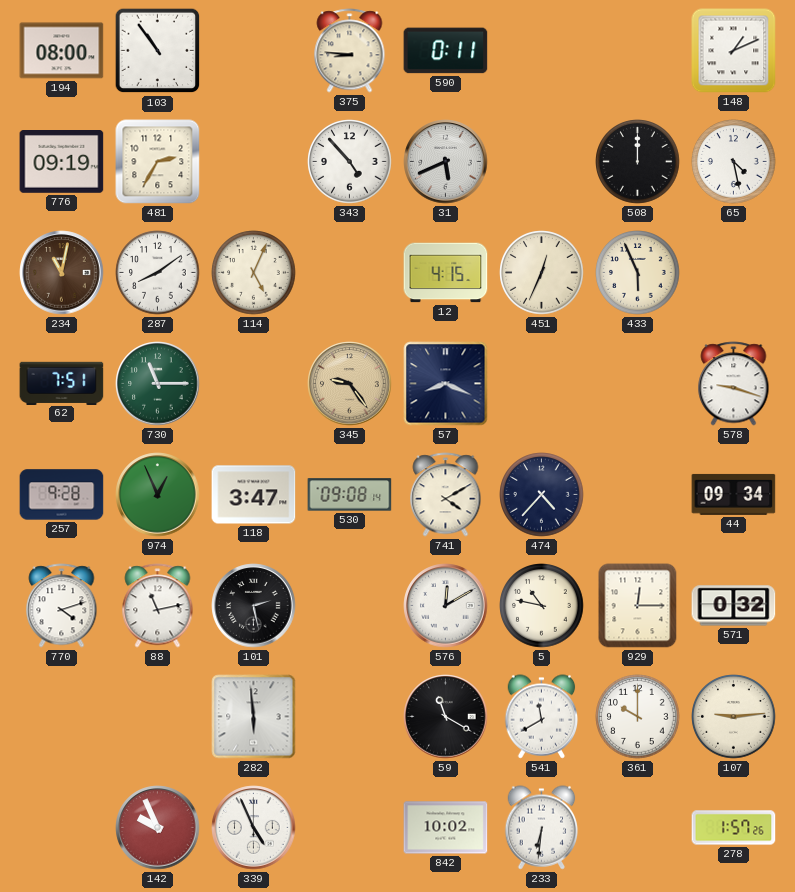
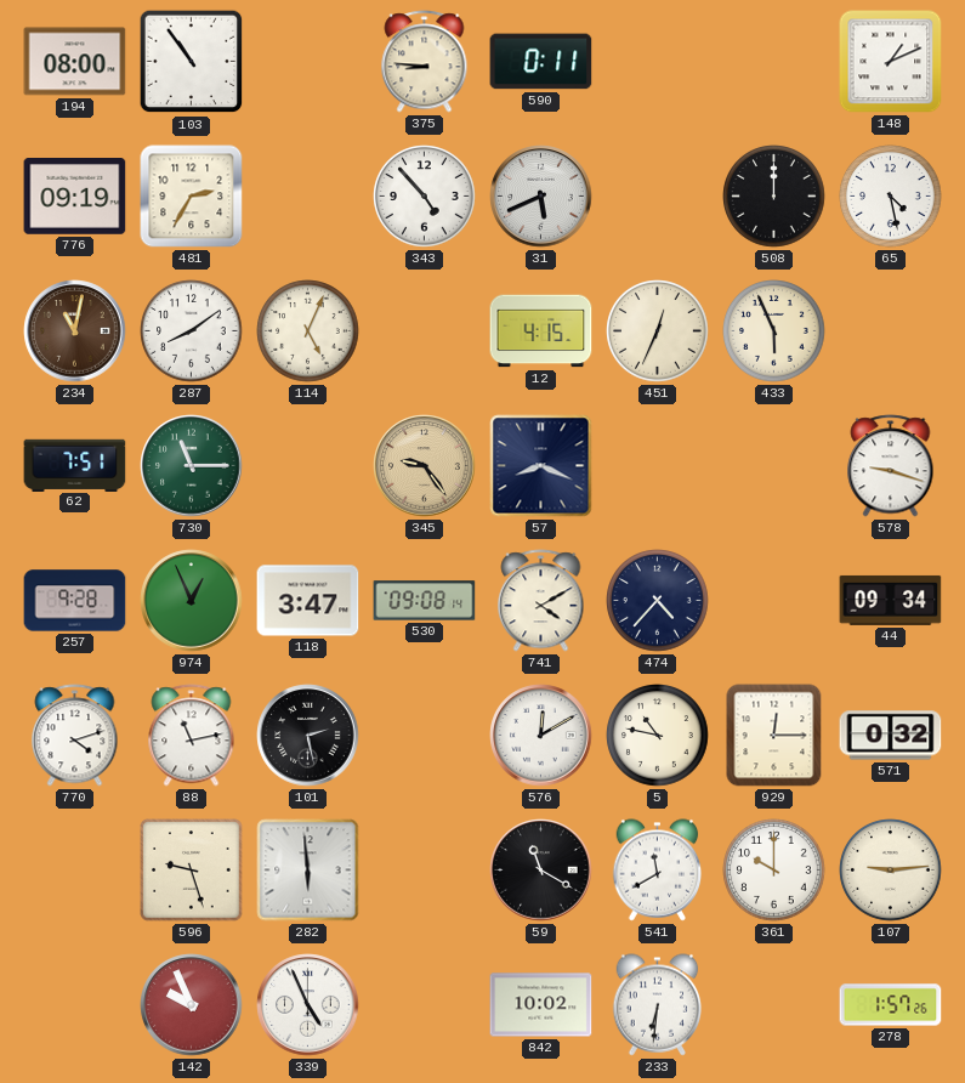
596: none -> 9:27 (192, 871)
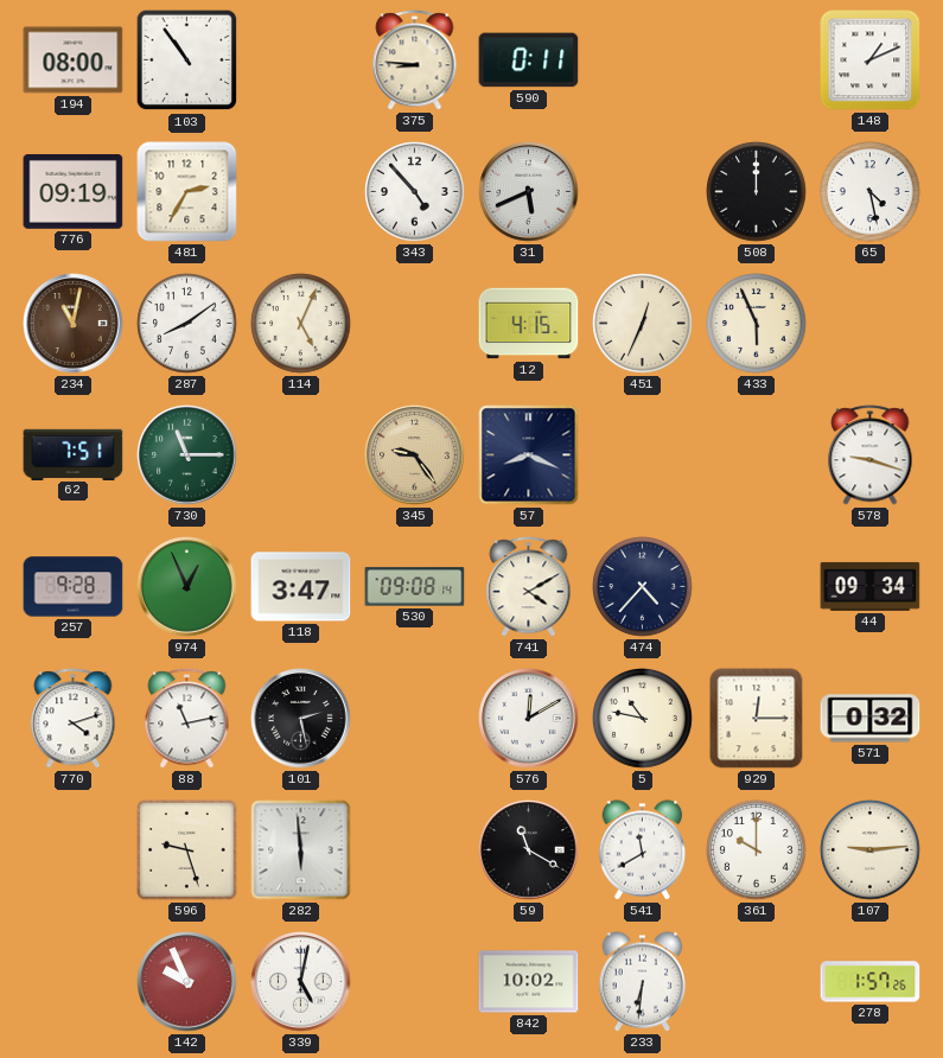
339: 4:56 -> 5:02 (301, 982)
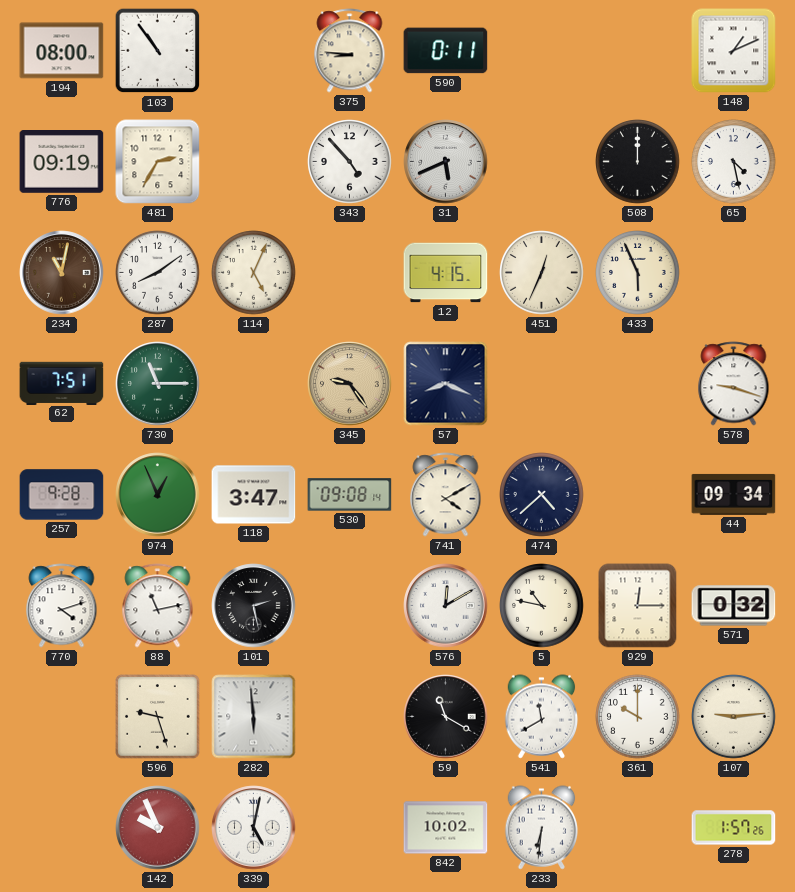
474: 4:37 -> 4:38 (542, 495)
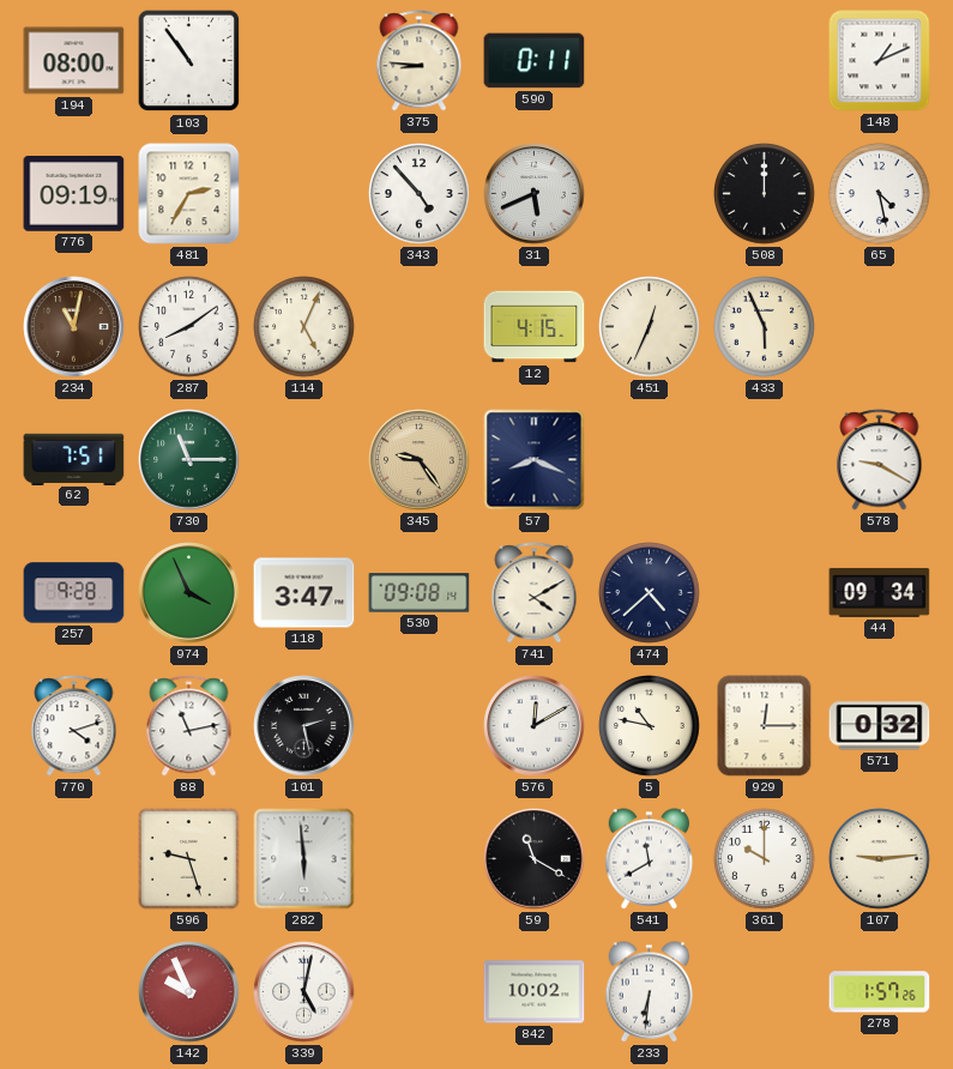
578: 9:18 -> 9:20 (880, 460)
974: 12:56 -> 3:56 (189, 593)
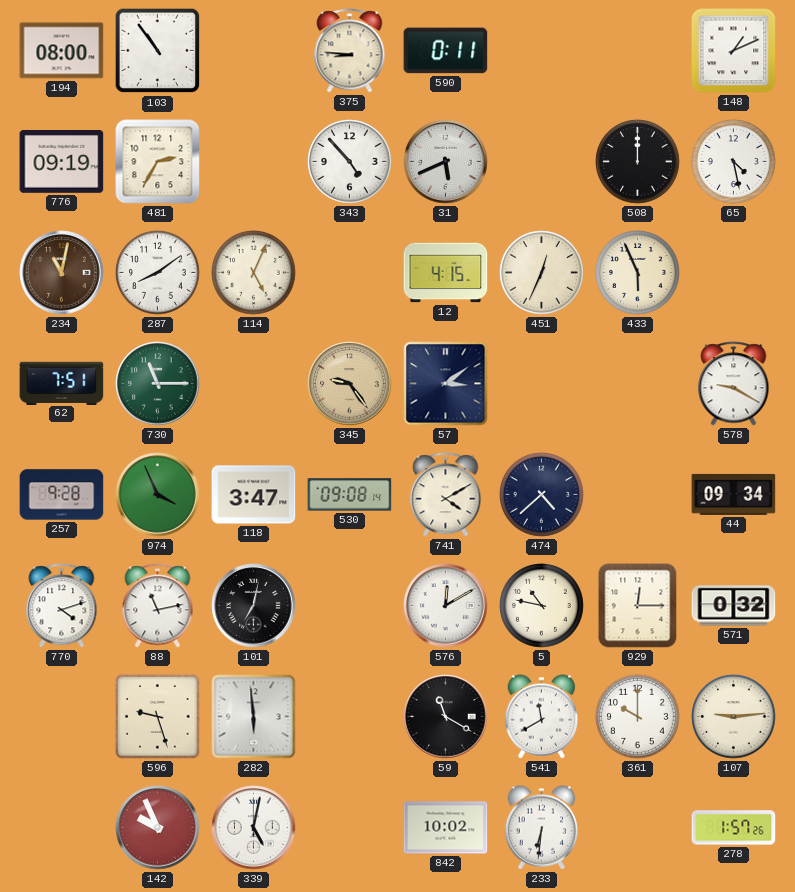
57: 8:19 -> 3:09 (446, 384)
101: 2:28 -> 7:02 (254, 606)
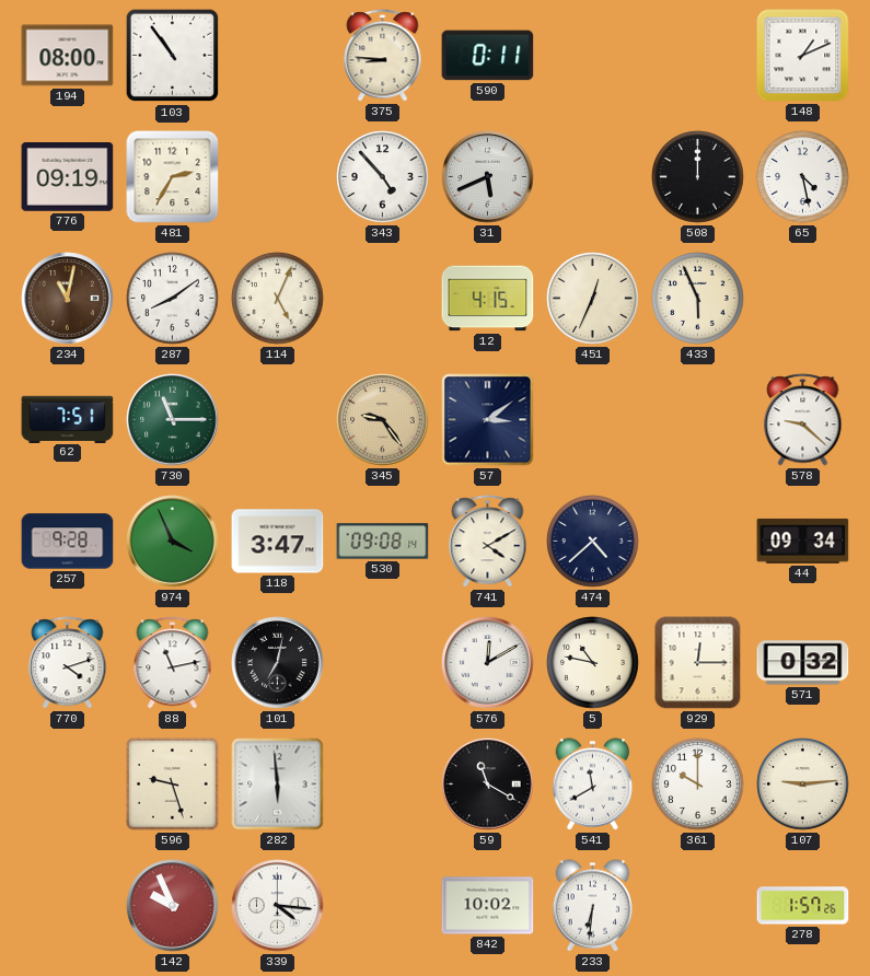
578: 9:20 -> 9:22 (803, 420)
339: 5:02 -> 4:16 (278, 906)
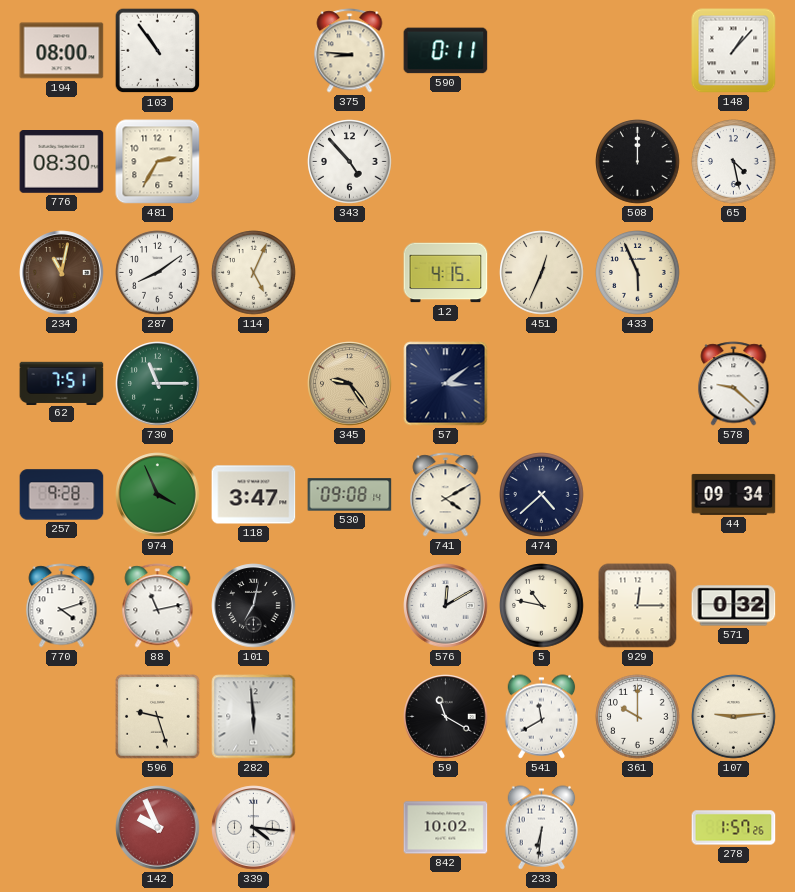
148: 1:11 -> 1:07 (734, 51)
776: 09:19 -> 08:30 (62, 162)
31: 5:41 -> none (488, 177)
